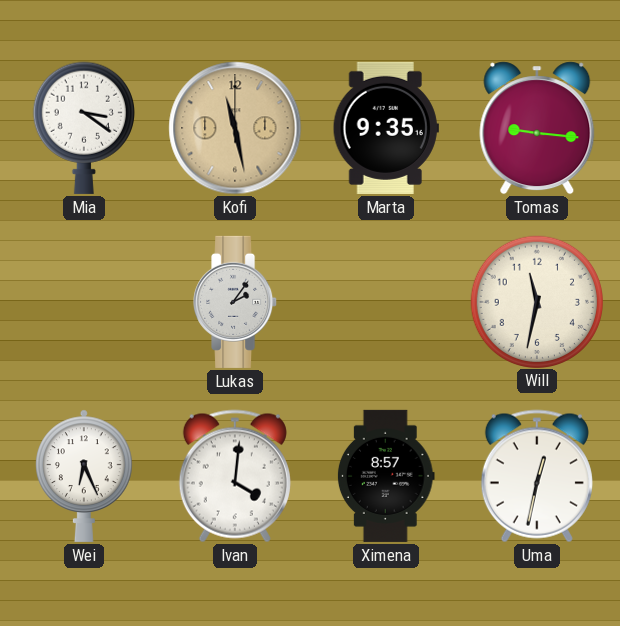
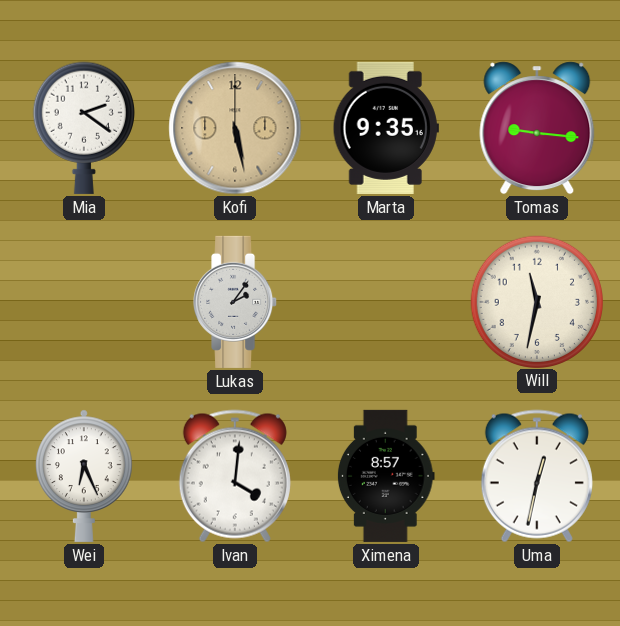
Mia: 3:21 -> 2:21 (84, 128)
Kofi: 11:28 -> 5:28 (235, 128)
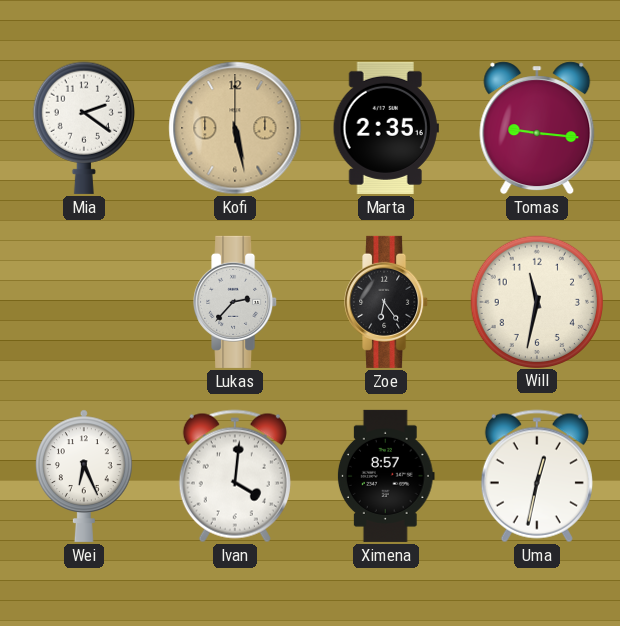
Marta: 9:35 -> 2:35 (386, 128)
Lukas: 2:06 -> 2:37 (236, 302)
Zoe: none -> 6:24 (387, 302)
